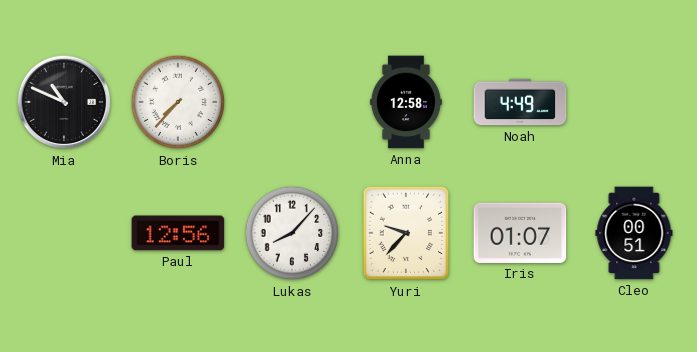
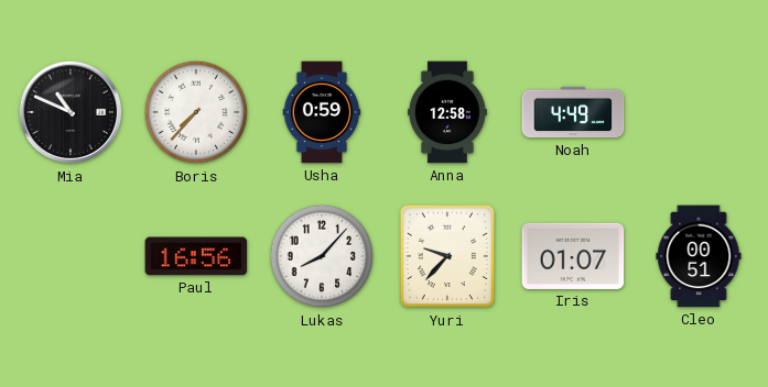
Usha: none -> 0:59 (322, 112)
Paul: 12:56 -> 16:56 (196, 256)
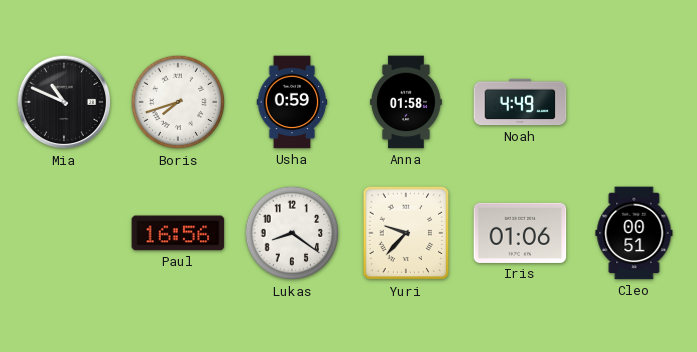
Boris: 7:37 -> 7:42 (178, 102)
Anna: 12:58 -> 01:58 (406, 102)
Lukas: 8:07 -> 8:21 (292, 233)
Iris: 01:07 -> 01:06 (520, 233)
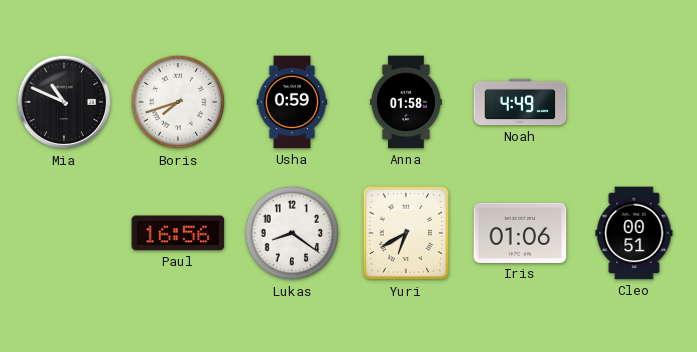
Yuri: 9:37 -> 6:40 (406, 233)
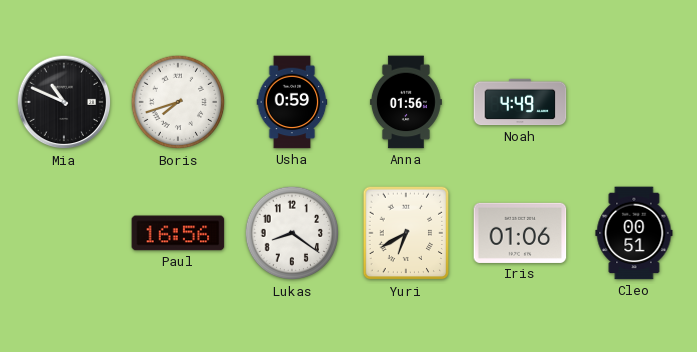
Anna: 01:58 -> 01:56 (406, 102)
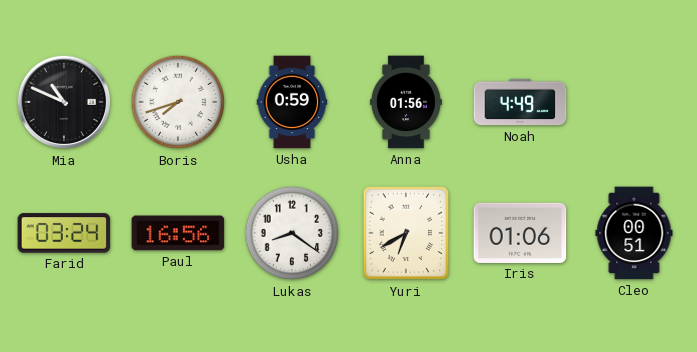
Farid: none -> 03:24 (64, 233)
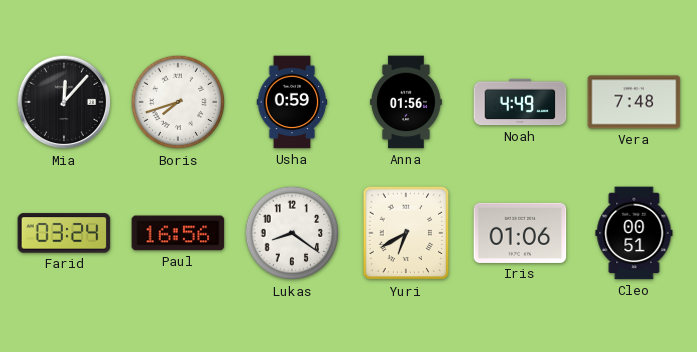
Mia: 10:49 -> 12:07 (64, 102)
Vera: none -> 7:48 (634, 102)
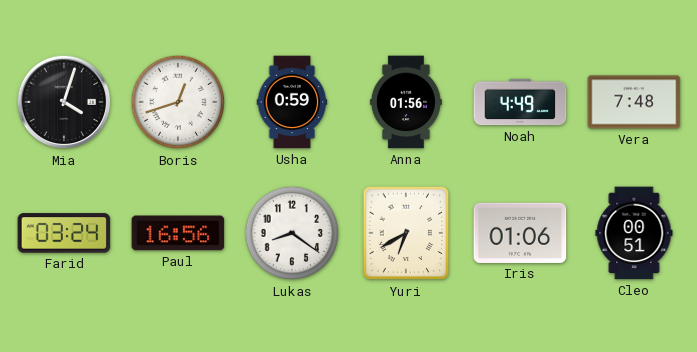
Mia: 12:07 -> 4:03 (64, 102)
Boris: 7:42 -> 12:42 (178, 102)
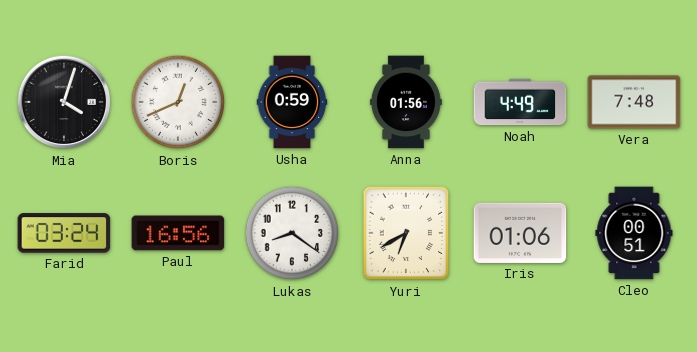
Boris: 12:42 -> 12:41 (178, 102)
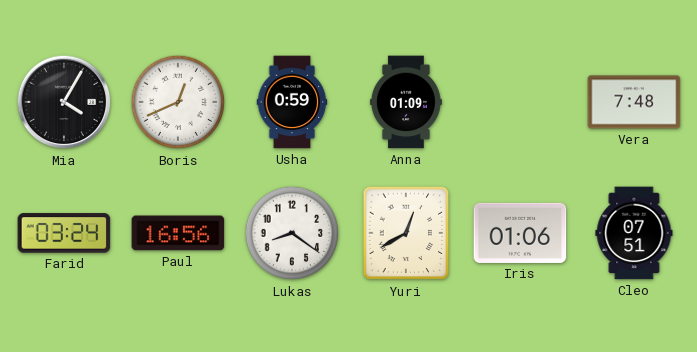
Mia: 4:03 -> 4:05 (64, 102)
Anna: 01:56 -> 01:09 (406, 102)
Noah: 4:49 -> none (520, 102)
Yuri: 6:40 -> 12:40 (406, 233)
Cleo: 00:51 -> 07:51 (634, 233)
